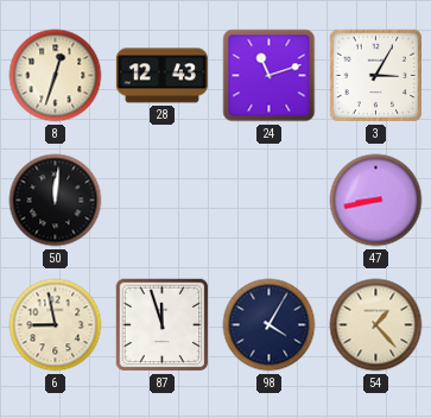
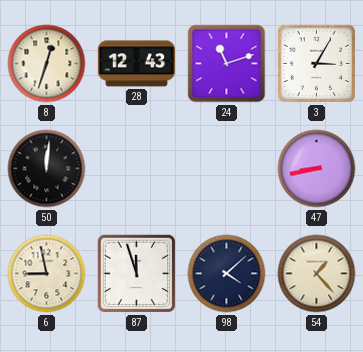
98: 4:05 -> 4:08 (227, 274)
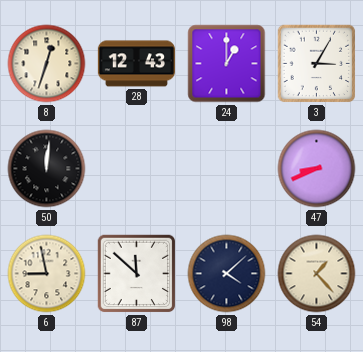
24: 11:12 -> 1:00 (227, 64)
47: 8:43 -> 8:41 (317, 169)
87: 11:57 -> 11:52 (137, 274)
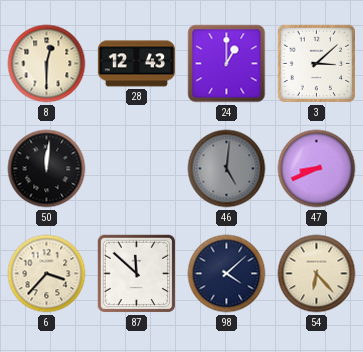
8: 12:33 -> 12:30 (47, 64)
3: 3:05 -> 3:08 (317, 64)
46: none -> 5:01 (227, 169)
6: 8:58 -> 3:37 (47, 274)
54: 1:23 -> 6:23 (317, 274)
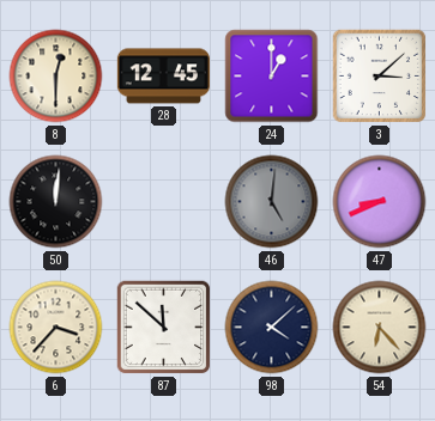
28: 12:43 -> 12:45 (163, 77)
